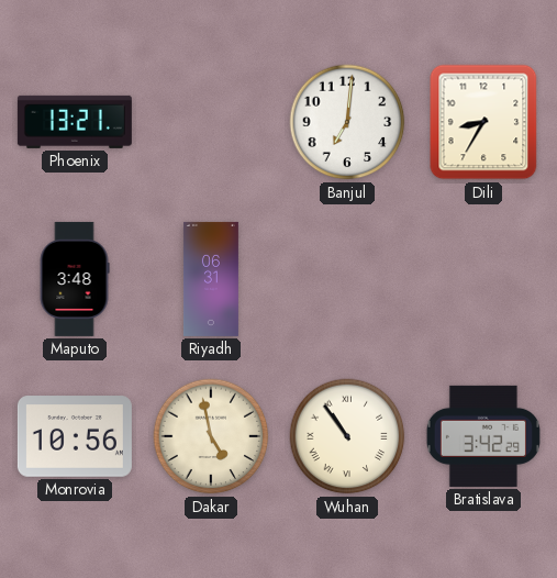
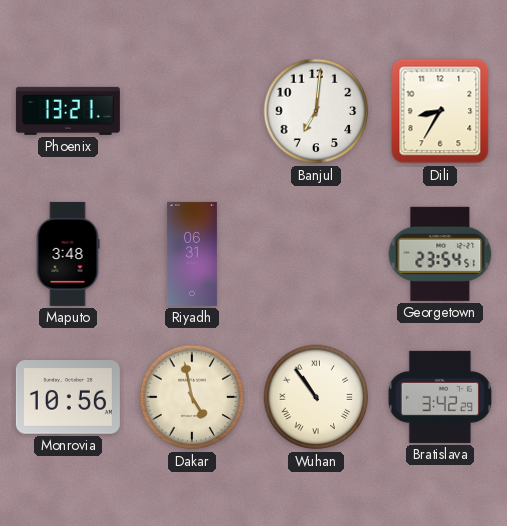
Georgetown: none -> 23:54 (440, 254)
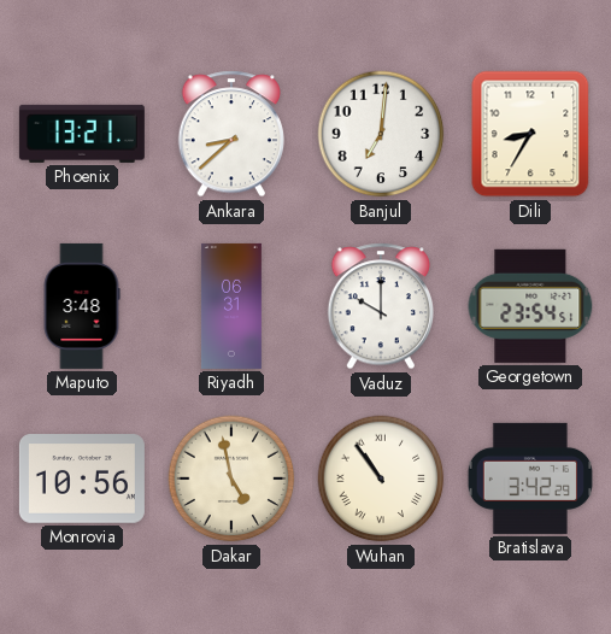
Ankara: none -> 8:38 (230, 134)
Vaduz: none -> 10:00 (380, 306)
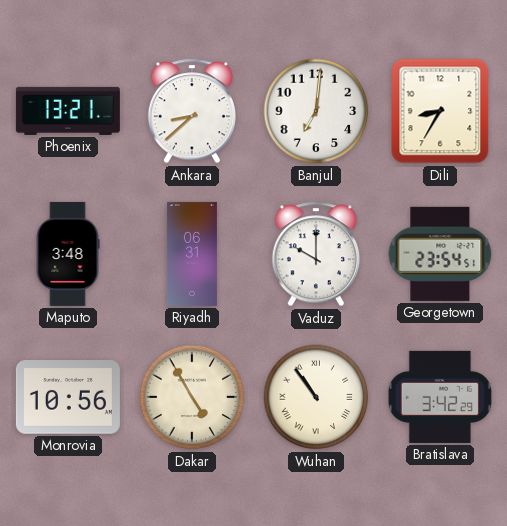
Dakar: 4:58 -> 4:55 (192, 397)
